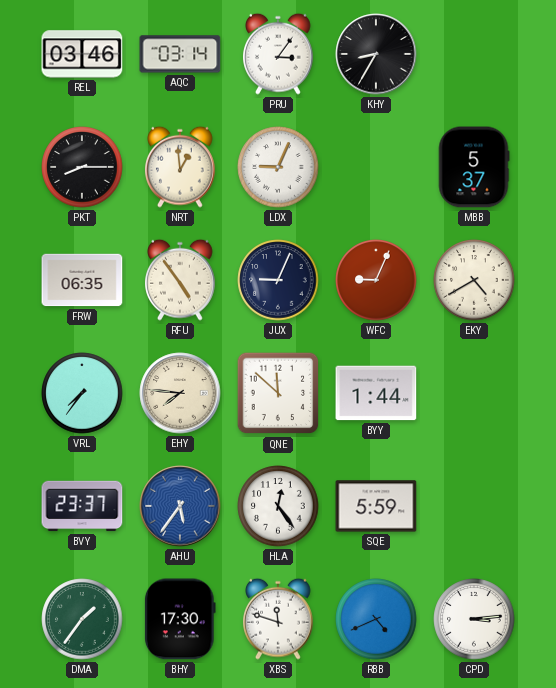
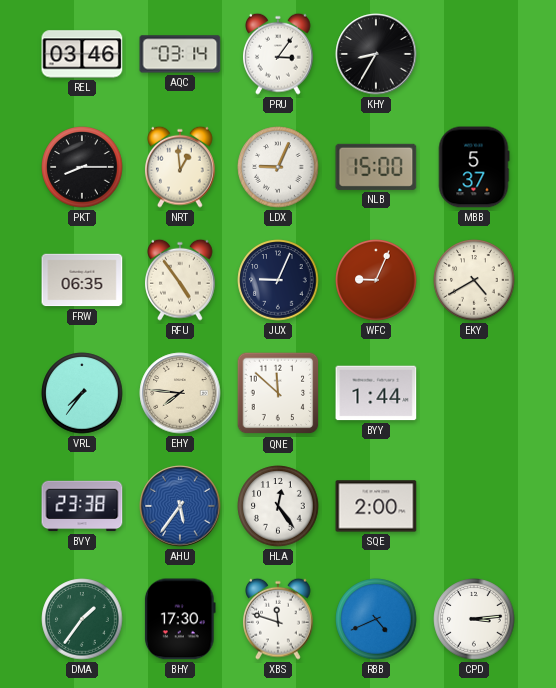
NLB: none -> 15:00 (376, 167)
BVY: 23:37 -> 23:38 (82, 506)
SQE: 5:59 -> 2:00 (376, 506)
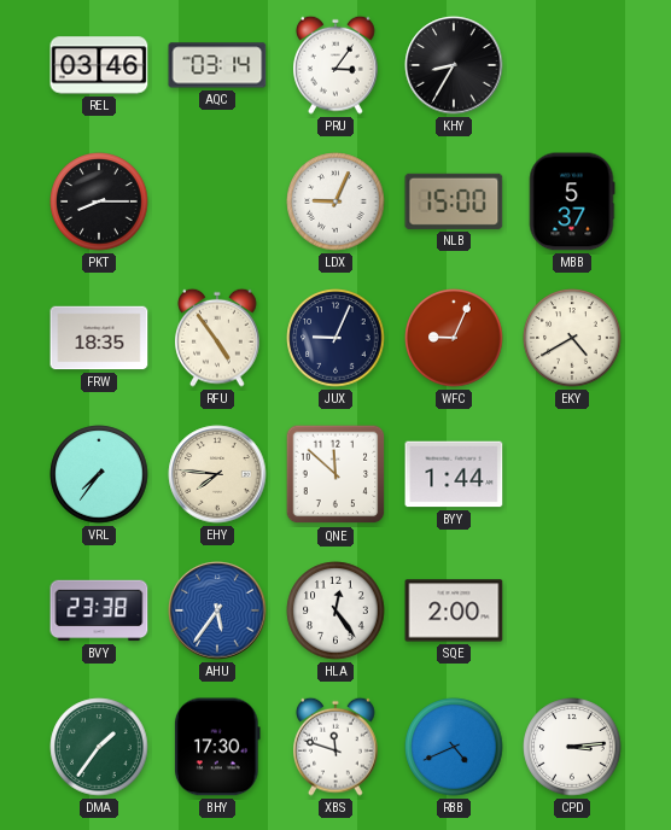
NRT: 12:59 -> none (180, 167)
FRW: 06:35 -> 18:35 (99, 338)
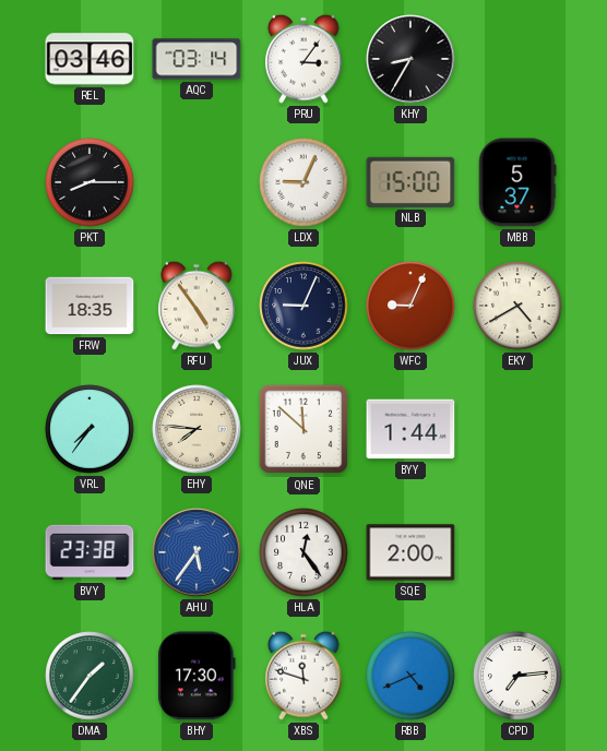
CPD: 3:14 -> 7:14 (517, 676)
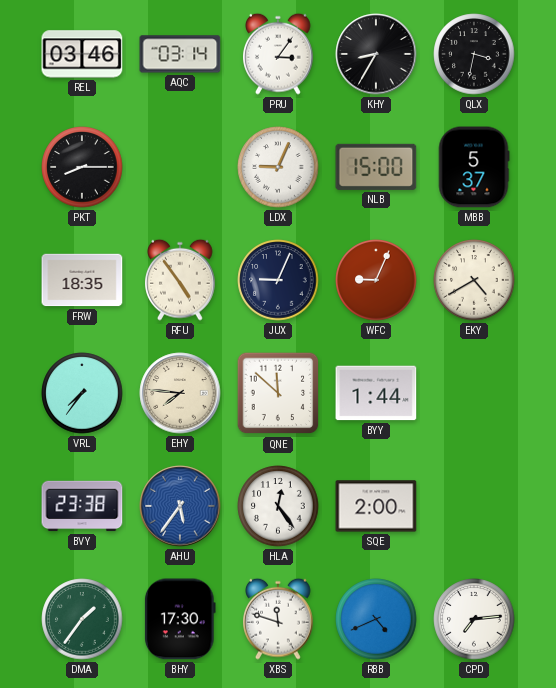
QLX: none -> 3:32 (474, 54)
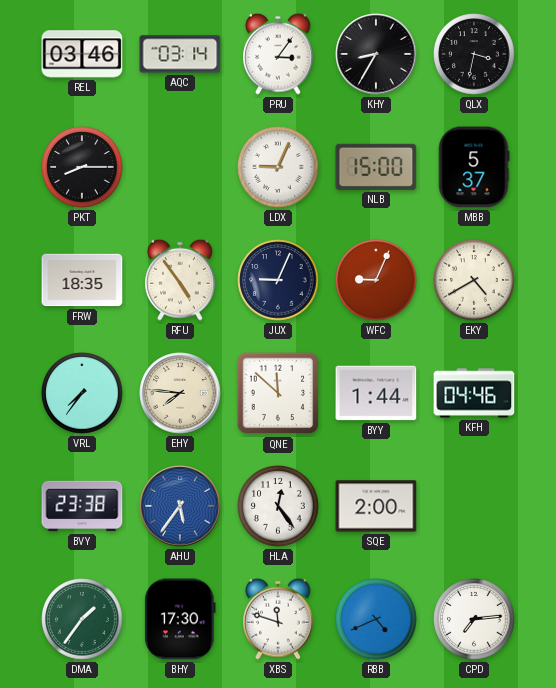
KFH: none -> 04:46 (474, 393)
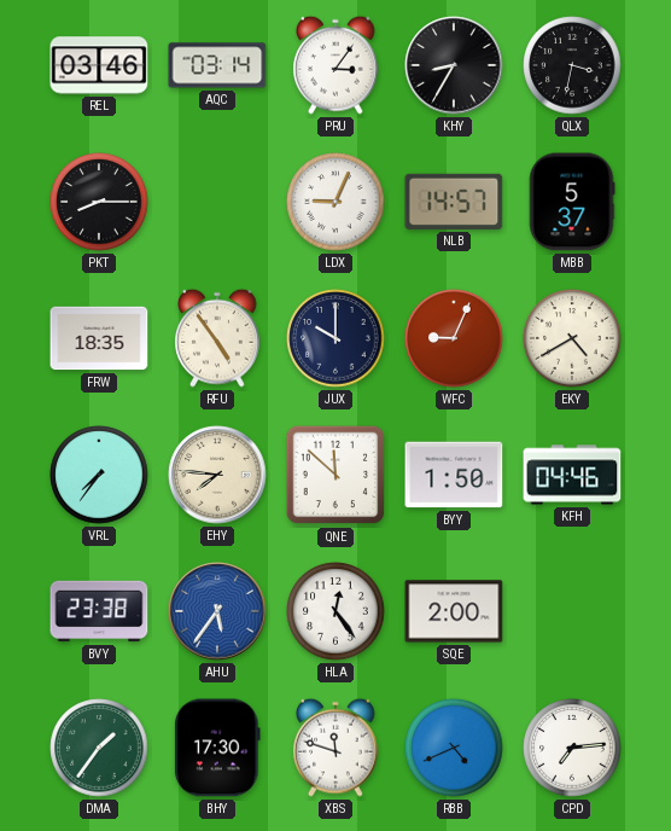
NLB: 15:00 -> 14:57 (454, 202)
JUX: 9:04 -> 10:00 (335, 338)
BYY: 1:44 -> 1:50 (454, 475)
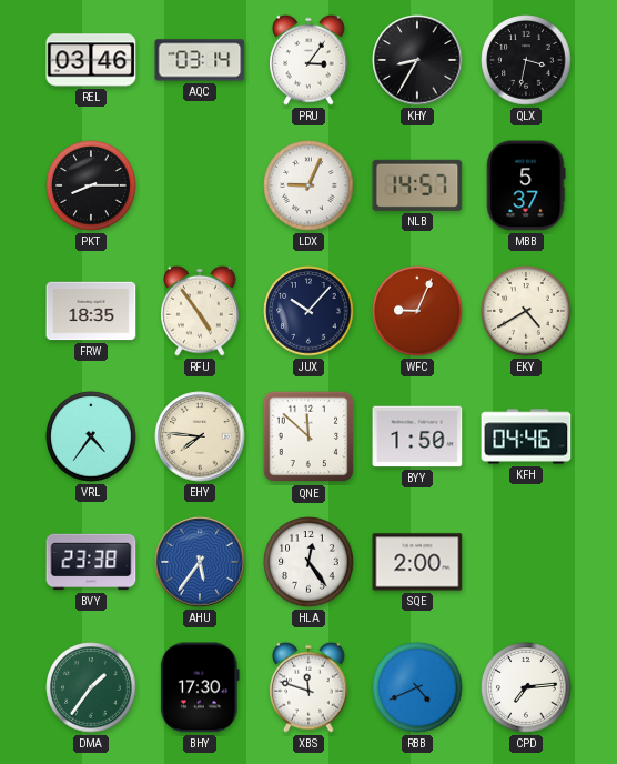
JUX: 10:00 -> 10:07 (308, 311)
VRL: 7:36 -> 4:36 (91, 436)
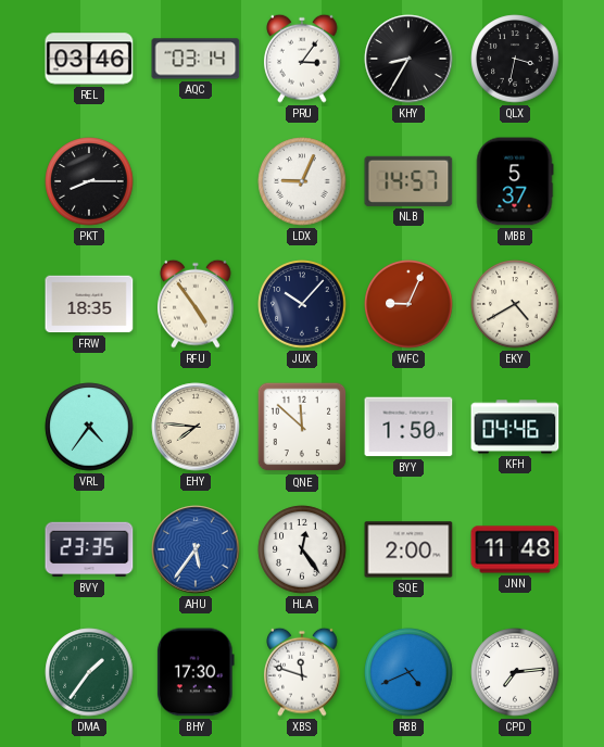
BVY: 23:38 -> 23:35 (89, 549)
JNN: none -> 11:48 (515, 549)
